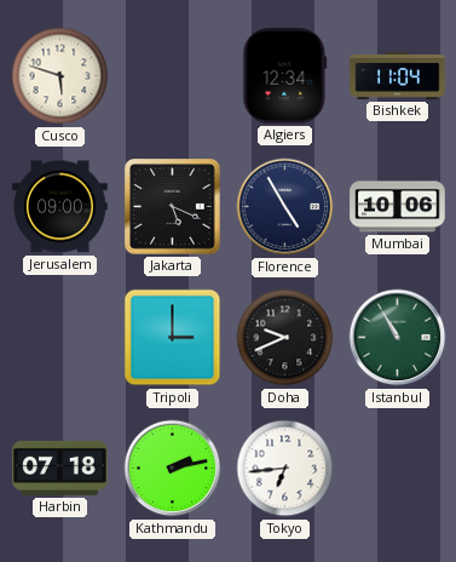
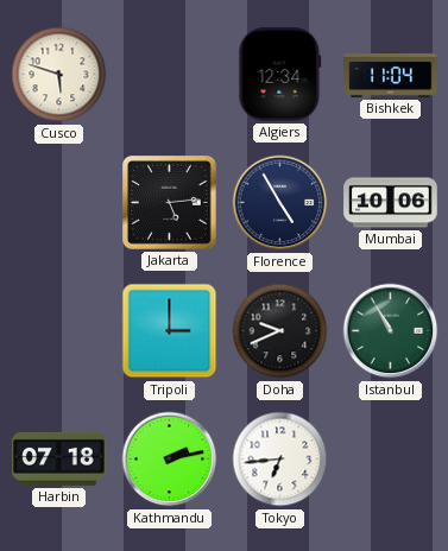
Jerusalem: 09:00 -> none (60, 207)
Jakarta: 5:19 -> 5:14 (170, 203)
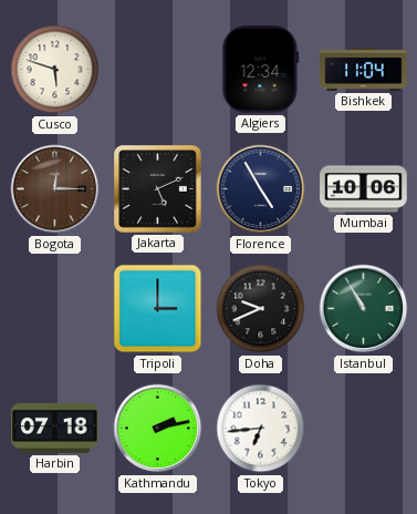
Bogota: none -> 12:15 (55, 189)
Jakarta: 5:14 -> 5:11 (158, 189)
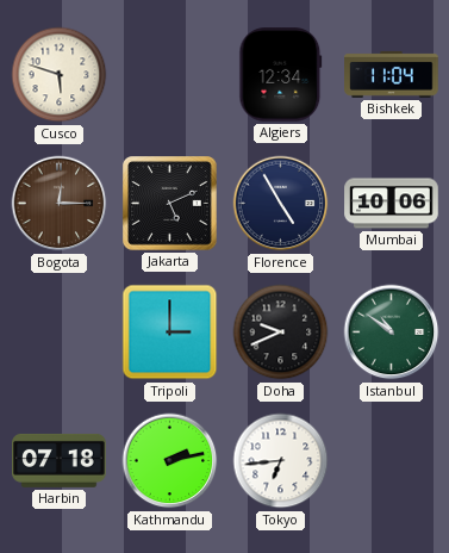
Istanbul: 10:55 -> 10:51 (392, 333)
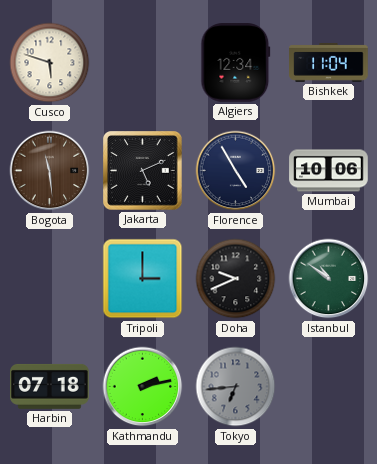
Bogota: 12:15 -> 11:29 (50, 171)
Tokyo dial: white -> grey (236, 387)
